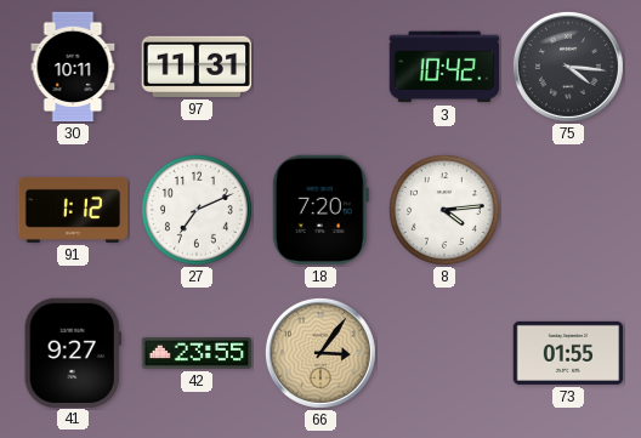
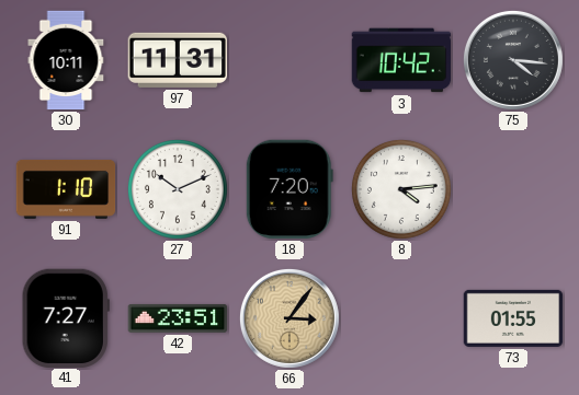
91: 1:12 -> 1:10 (66, 189)
27: 7:11 -> 10:11 (178, 189)
41: 9:27 -> 7:27 (66, 317)
42: 23:55 -> 23:51 (178, 318)
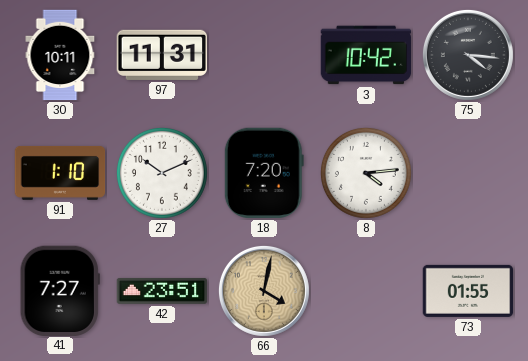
66: 3:06 -> 4:02 (264, 291)
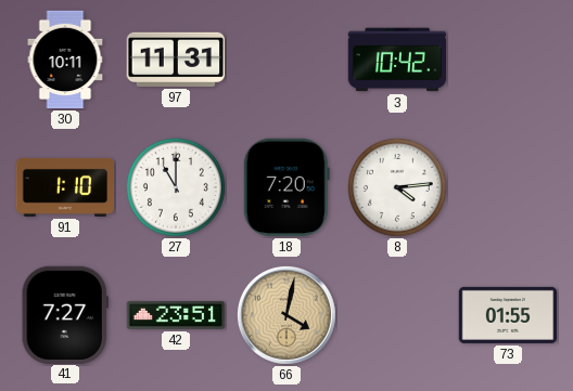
75: 4:16 -> none (468, 55)
27: 10:11 -> 11:00 (176, 187)
